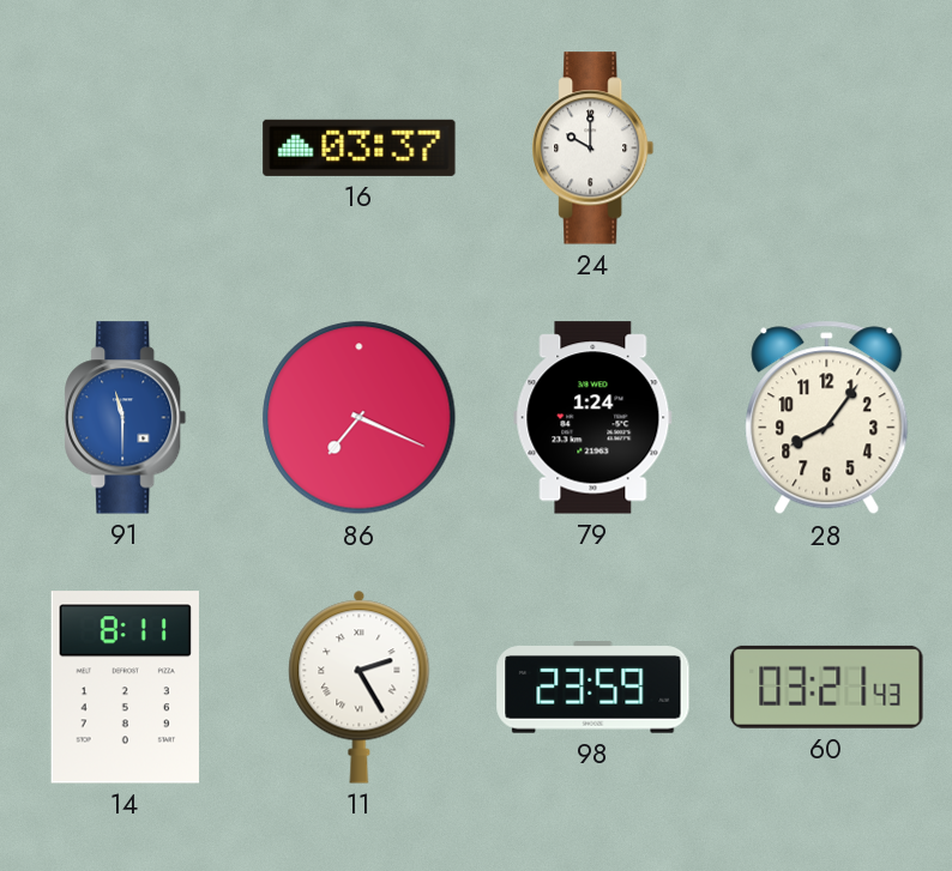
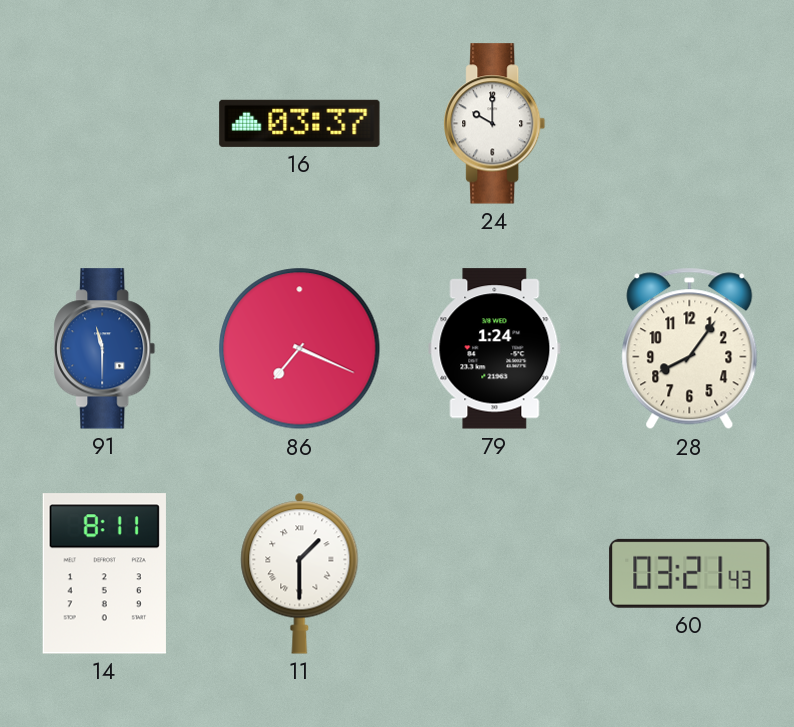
11: 2:25 -> 1:30 (300, 573)
98: 23:59 -> none (594, 688)
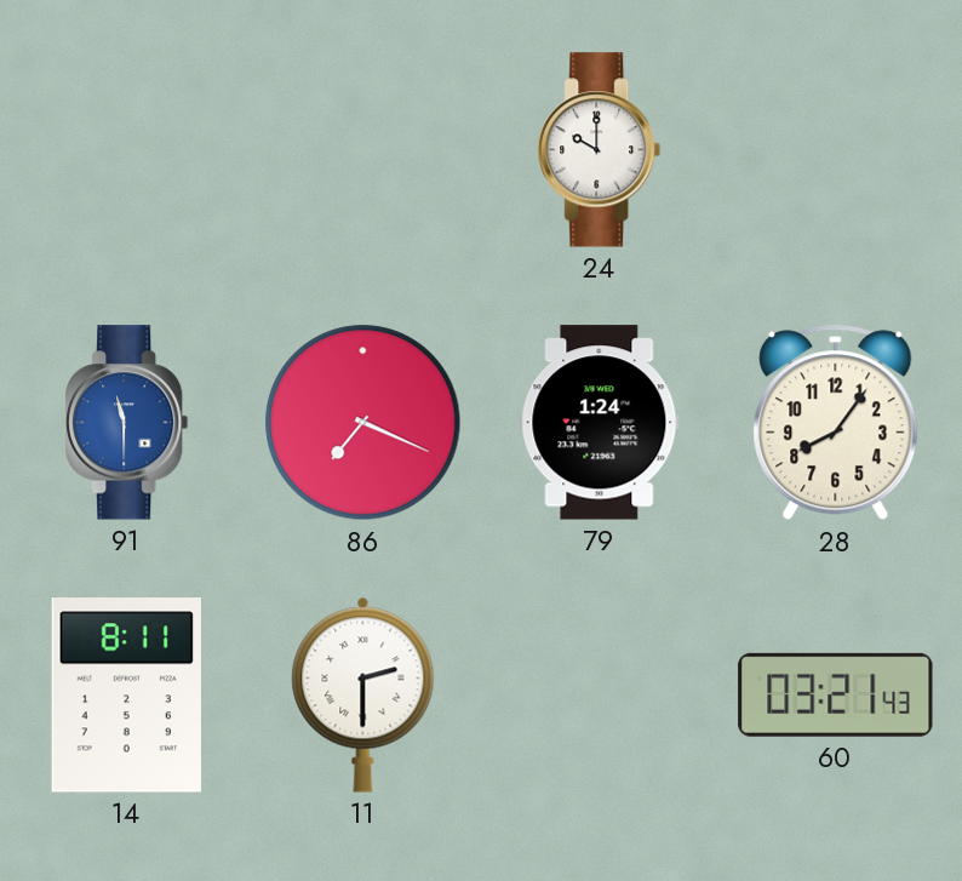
16: 03:37 -> none (300, 123)
11: 1:30 -> 2:30 (363, 694)
